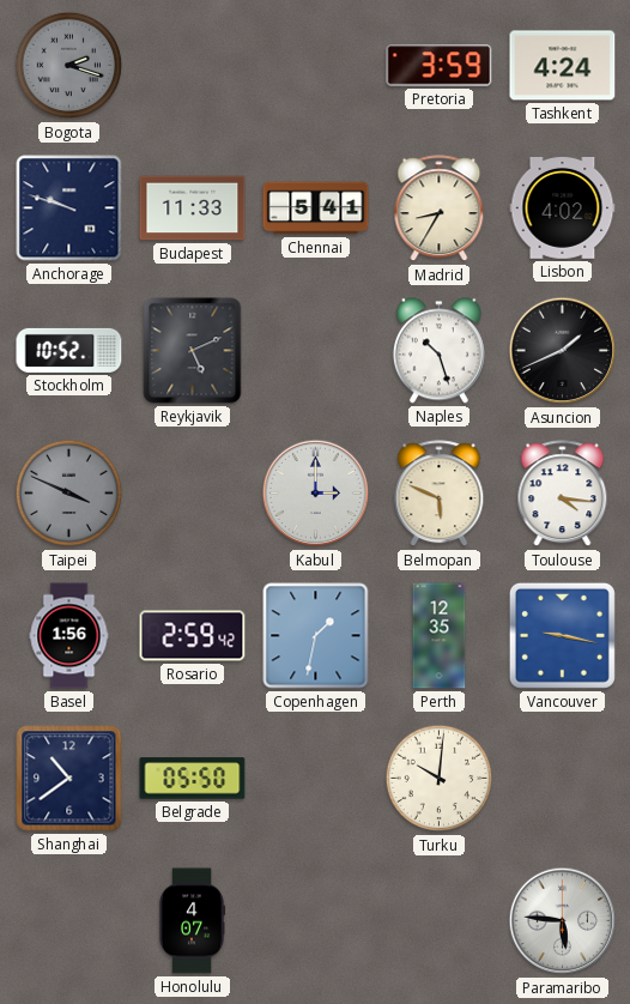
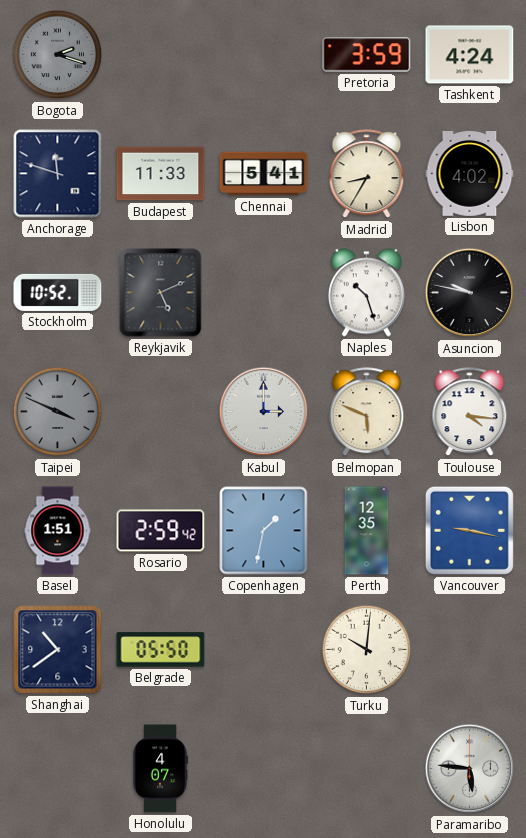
Anchorage: 9:48 -> 11:48 (58, 174)
Asuncion: 1:41 -> 9:47 (470, 293)
Basel: 1:56 -> 1:51 (58, 531)
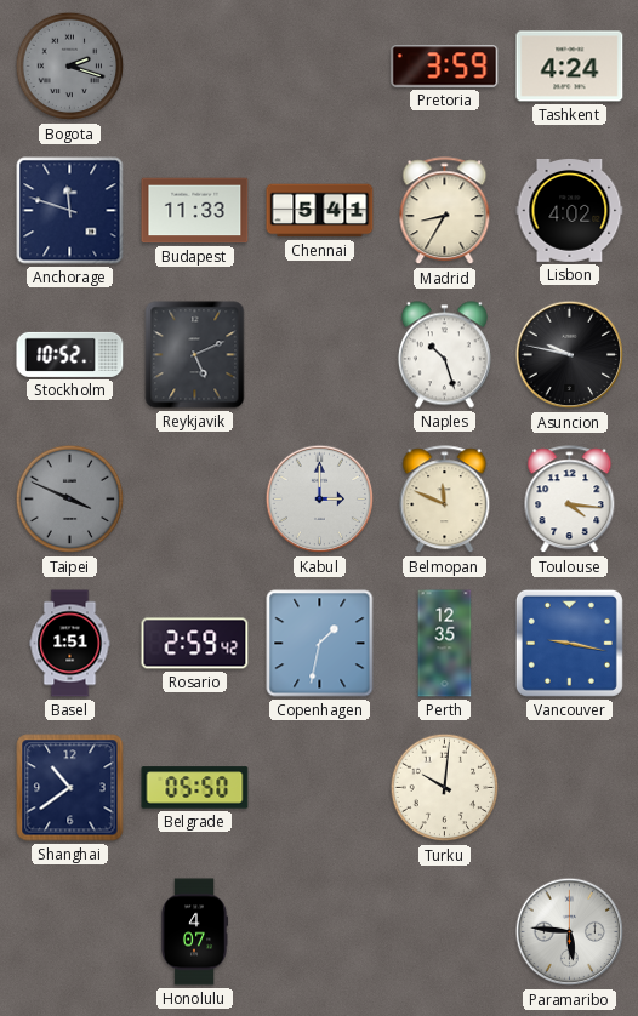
Belmopan: 5:49 -> 11:49 (445, 500)
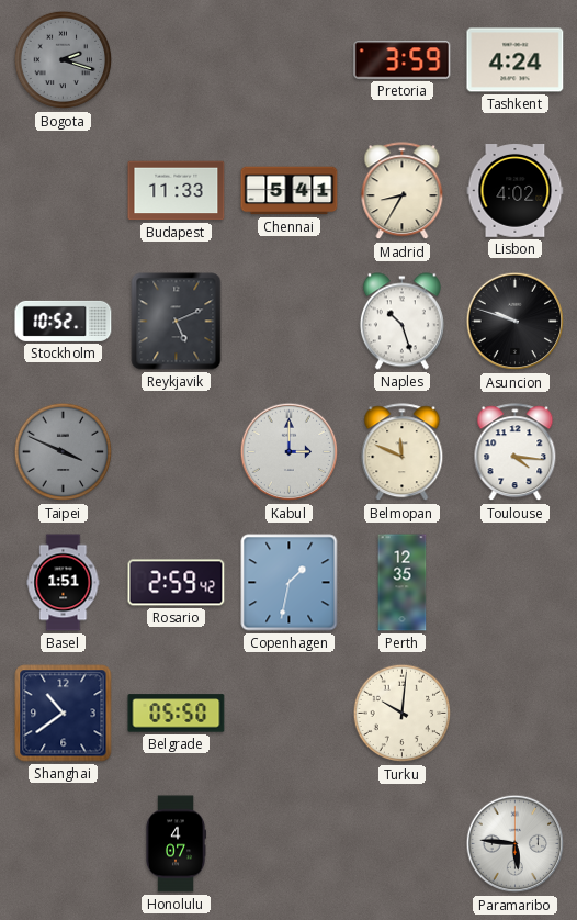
Anchorage: 11:48 -> none (70, 211)
Asuncion: 9:47 -> 9:48 (516, 322)
Vancouver: 9:17 -> none (569, 643)
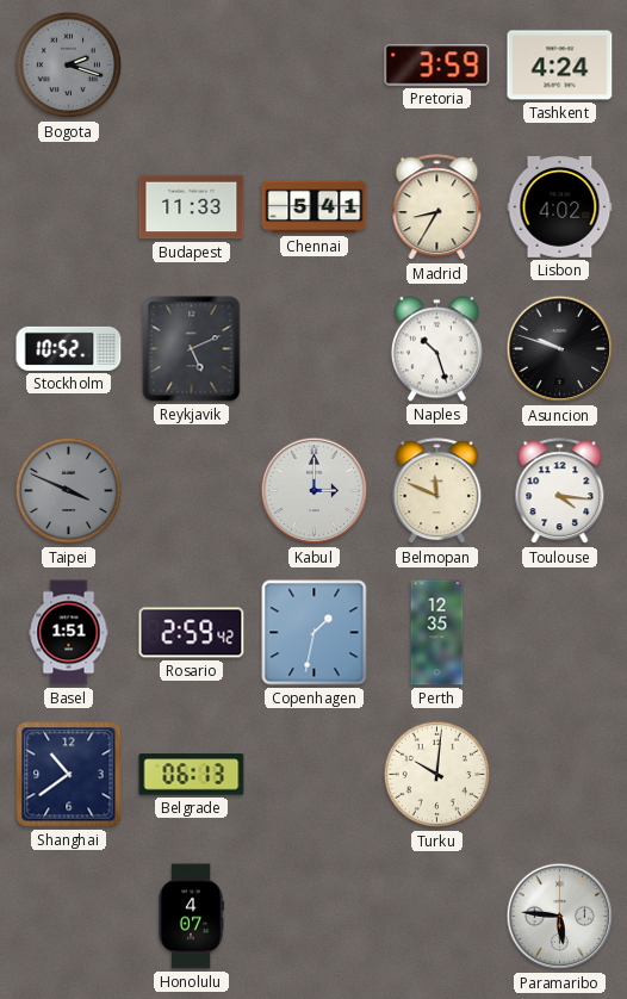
Belgrade: 05:50 -> 06:13 (192, 775)
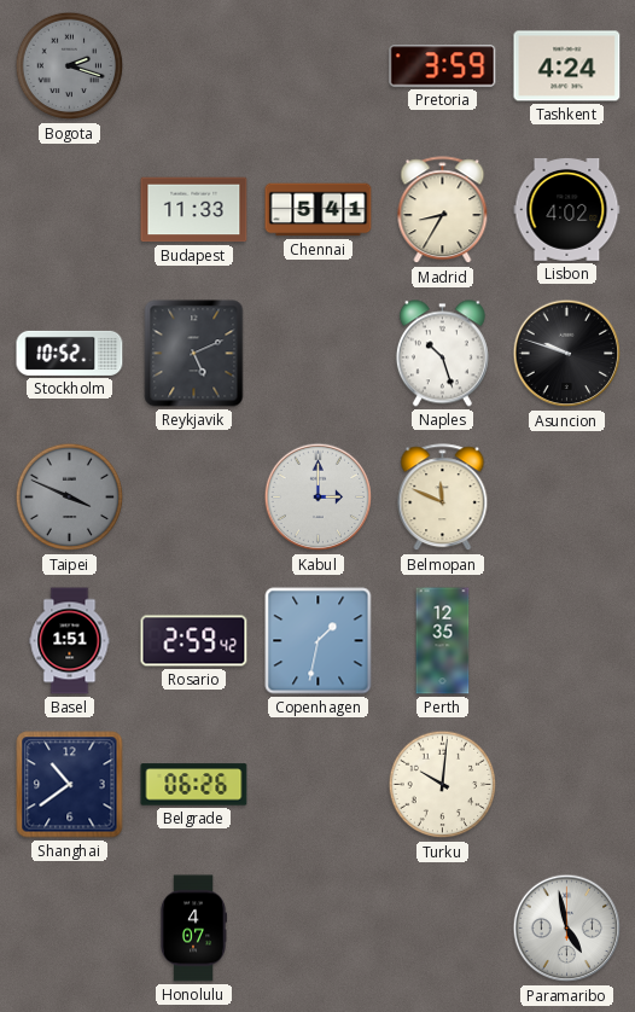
Toulouse: 4:16 -> none (560, 491)
Belgrade: 06:13 -> 06:26 (194, 785)
Paramaribo: 5:46 -> 4:58 (567, 929)
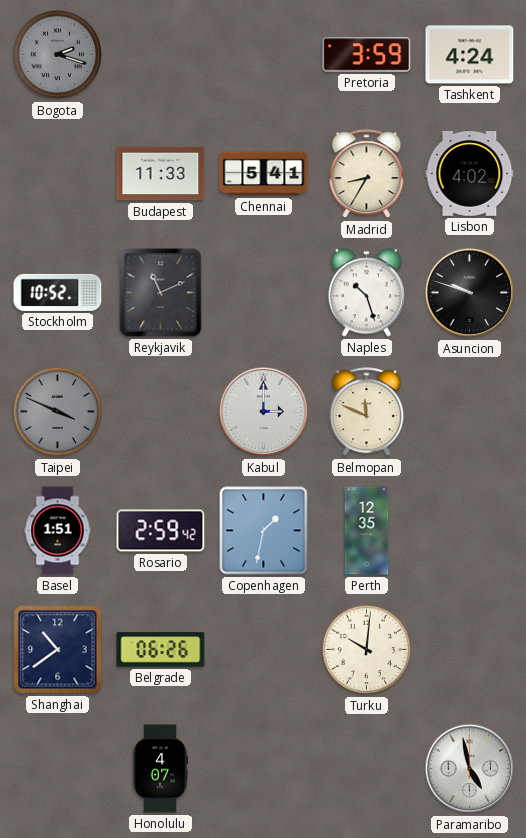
Reykjavik: 5:11 -> 11:11 (161, 293)
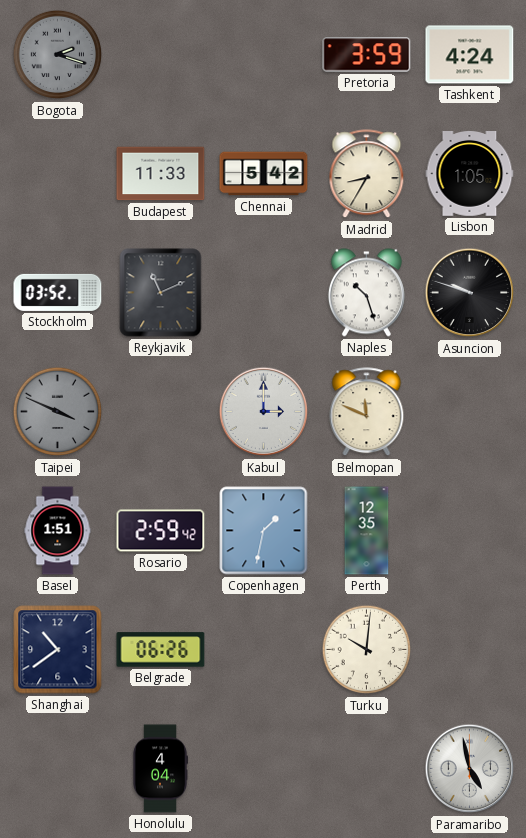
Chennai: 5:41 -> 5:42 (264, 174)
Lisbon: 4:02 -> 1:05 (470, 174)
Stockholm: 10:52 -> 03:52 (58, 292)
Honolulu: 4:07 -> 4:04 (159, 769)
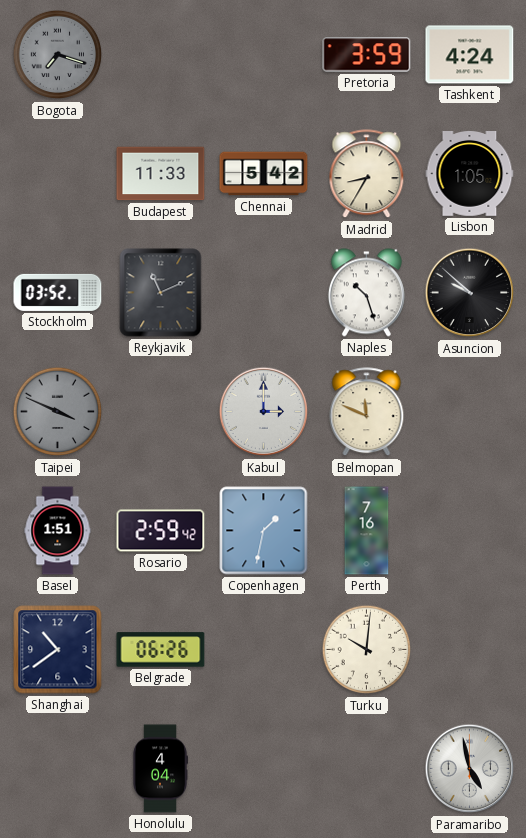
Bogota: 2:18 -> 7:18 (58, 55)
Asuncion: 9:48 -> 9:52 (470, 293)
Perth: 12:35 -> 7:16 (367, 531)
